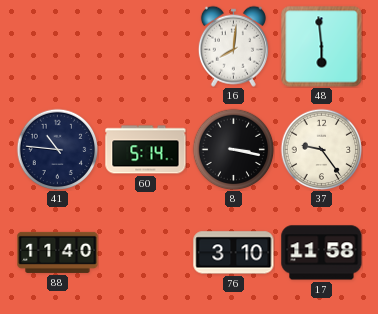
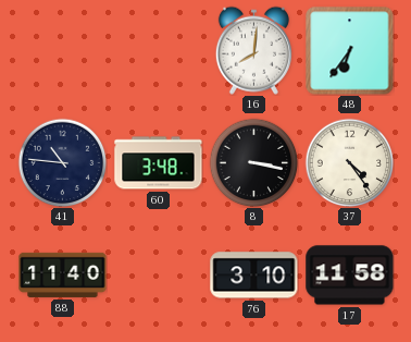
48: 5:59 -> 6:36 (350, 51)
60: 5:14 -> 3:48 (159, 163)
37: 9:24 -> 4:24 (349, 162)
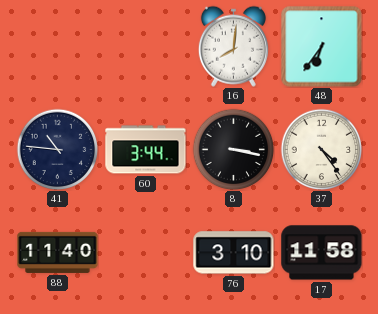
60: 3:48 -> 3:44 (146, 150)
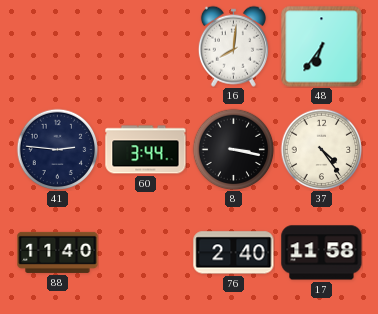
41: 10:46 -> 2:46 (57, 149)
76: 3:10 -> 2:40 (234, 253)
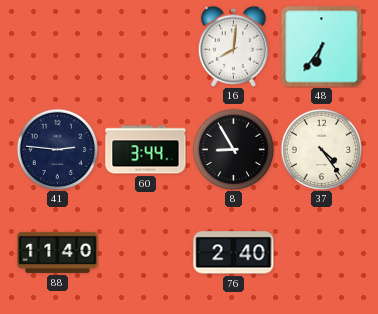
8: 3:17 -> 8:55 (233, 149)
17: 11:58 -> none (322, 253)
